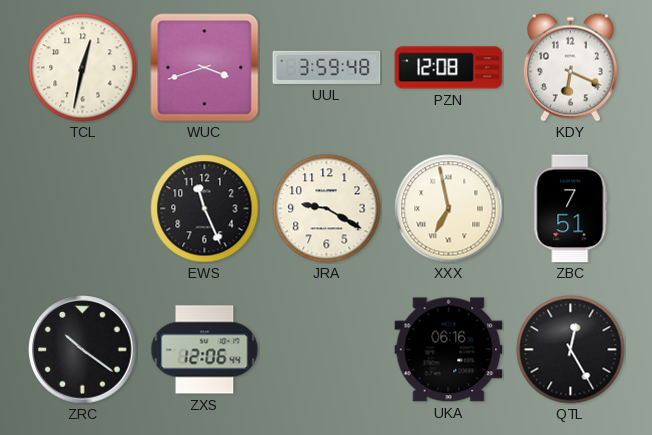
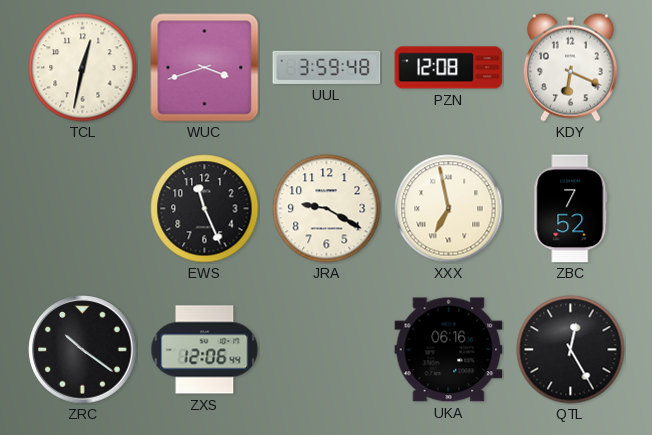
ZBC: 7:51 -> 7:52 (571, 209)
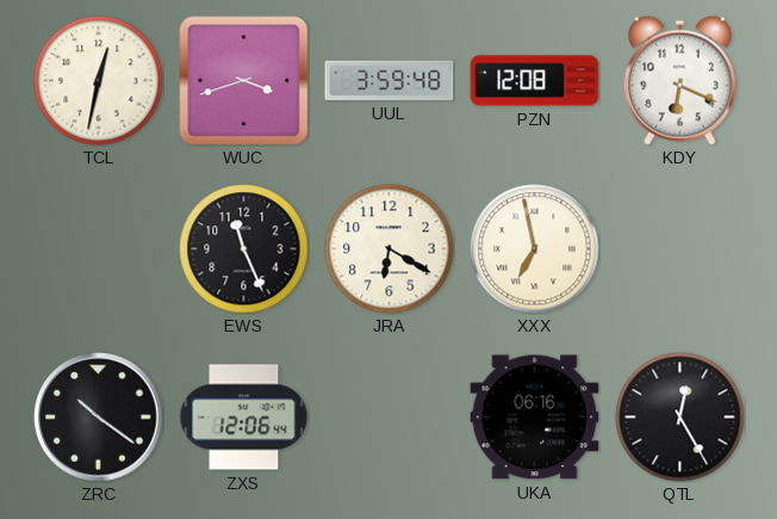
JRA: 9:20 -> 6:20 (390, 249)
ZBC: 7:52 -> none (571, 209)
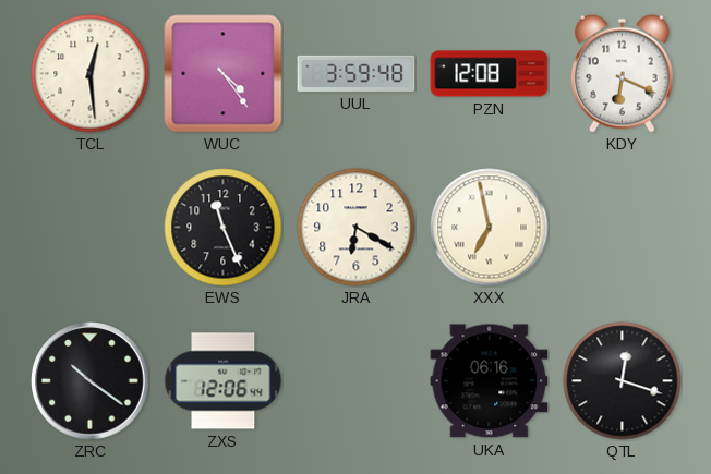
TCL: 12:32 -> 12:29 (91, 74)
WUC: 3:42 -> 4:24 (224, 74)
QTL: 12:25 -> 12:18 (623, 381)
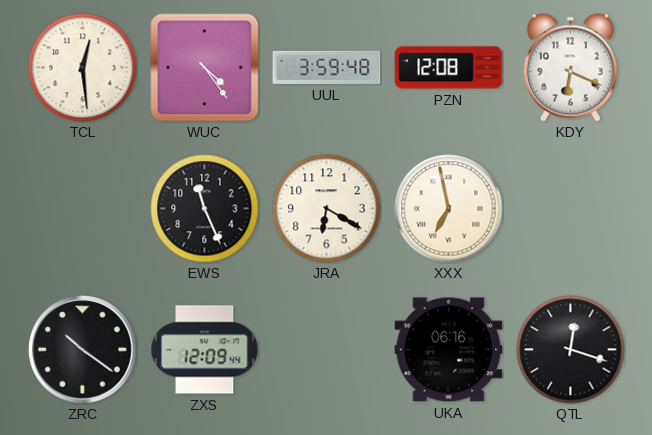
ZXS: 12:06 -> 12:09 (205, 350)
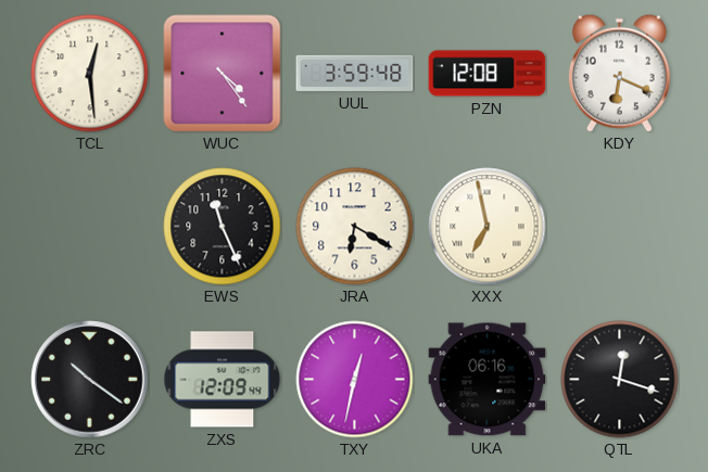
TXY: none -> 12:32 (355, 380)
